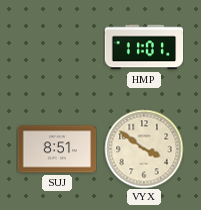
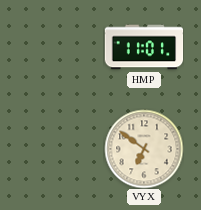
SUJ: 8:51 -> none (57, 149)
VYX: 3:51 -> 6:51 (144, 149)
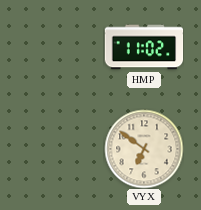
HMP: 11:01 -> 11:02 (144, 47)
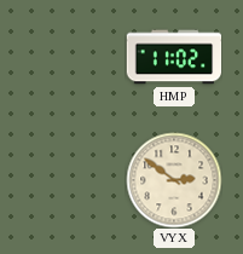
VYX: 6:51 -> 2:51 (174, 180)
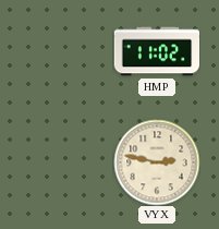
VYX: 2:51 -> 2:47 (157, 162)
